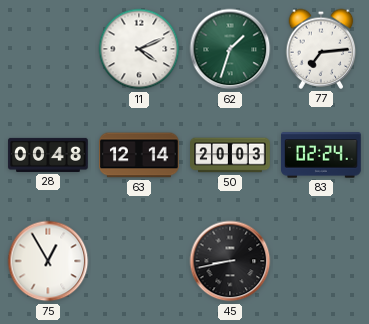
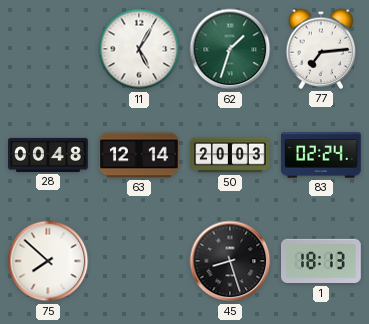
11: 4:11 -> 5:05 (139, 49)
75: 12:55 -> 7:52 (48, 261)
45: 8:43 -> 8:27 (230, 261)
1: none -> 18:13 (322, 261)
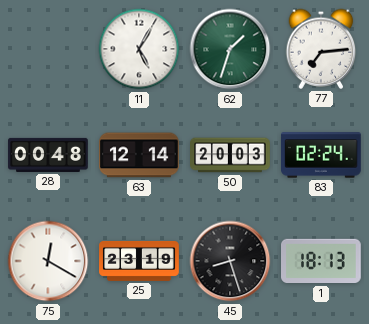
75: 7:52 -> 12:20 (48, 261)
25: none -> 23:19 (139, 261)
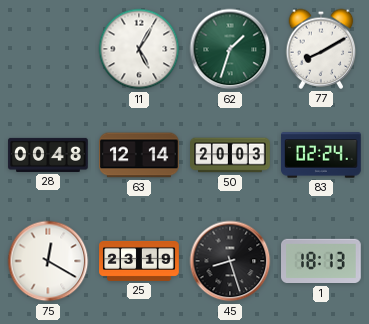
77: 7:14 -> 8:10 (321, 49)
